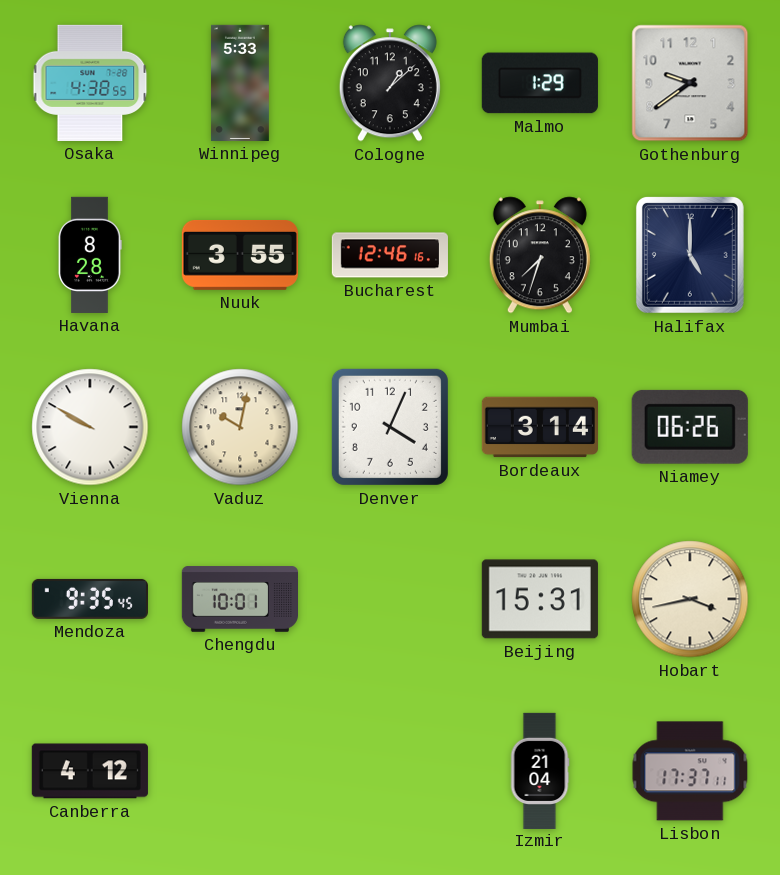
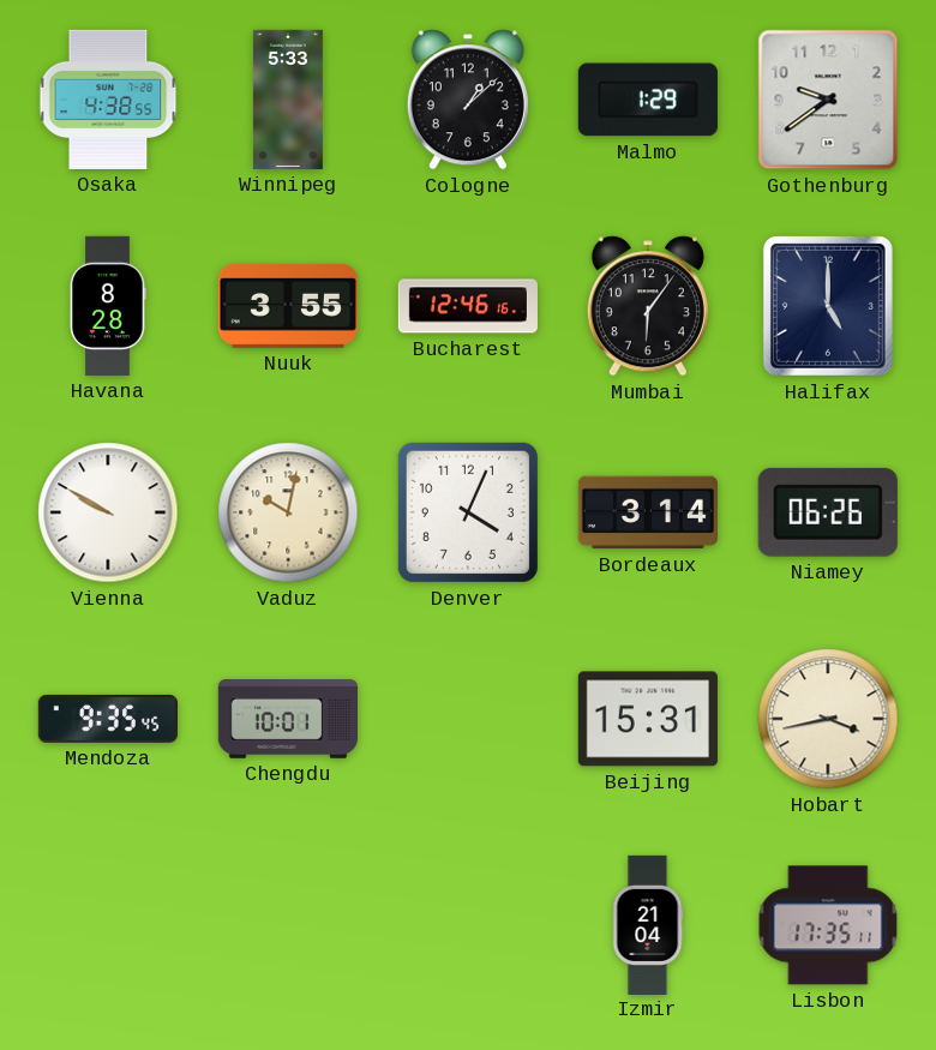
Mumbai: 7:33 -> 6:06 (648, 306)
Canberra: 4:12 -> none (90, 771)
Lisbon: 17:37 -> 17:35 (828, 925)
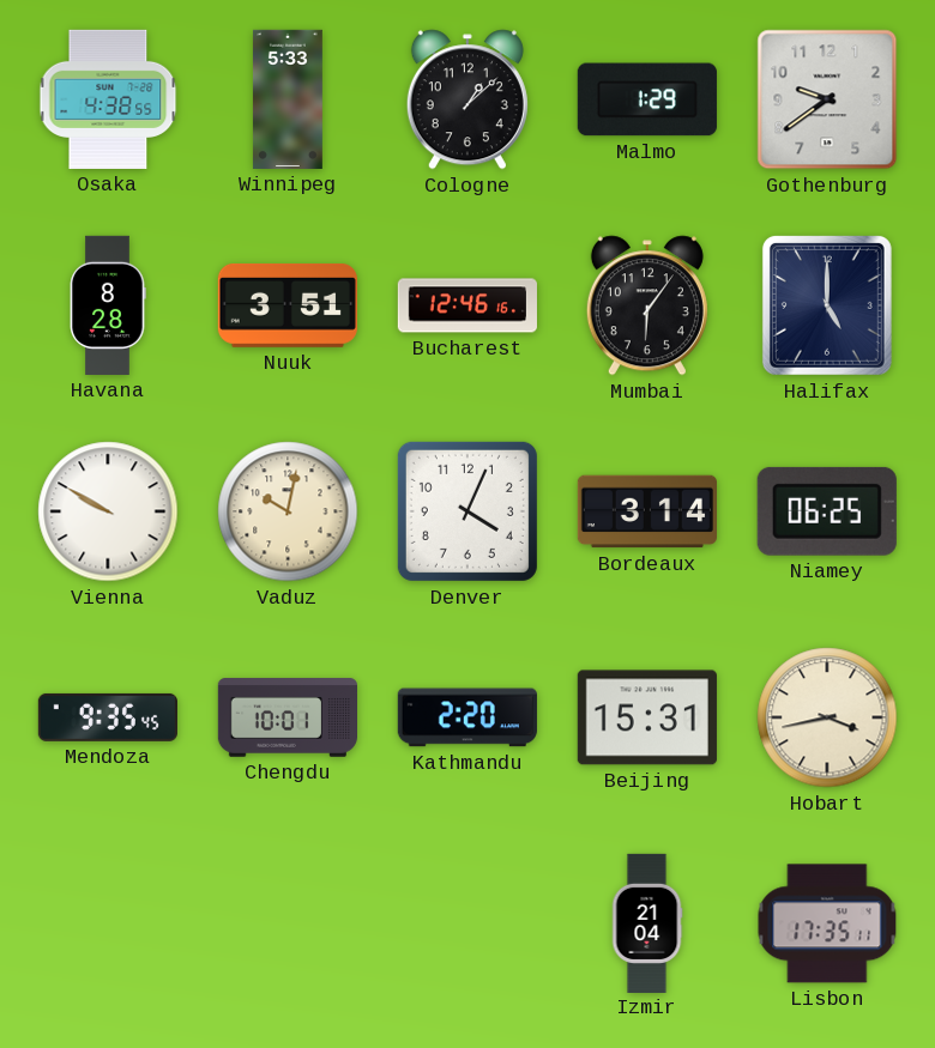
Nuuk: 3:55 -> 3:51 (288, 307)
Niamey: 06:26 -> 06:25 (827, 511)
Kathmandu: none -> 2:20 (467, 717)
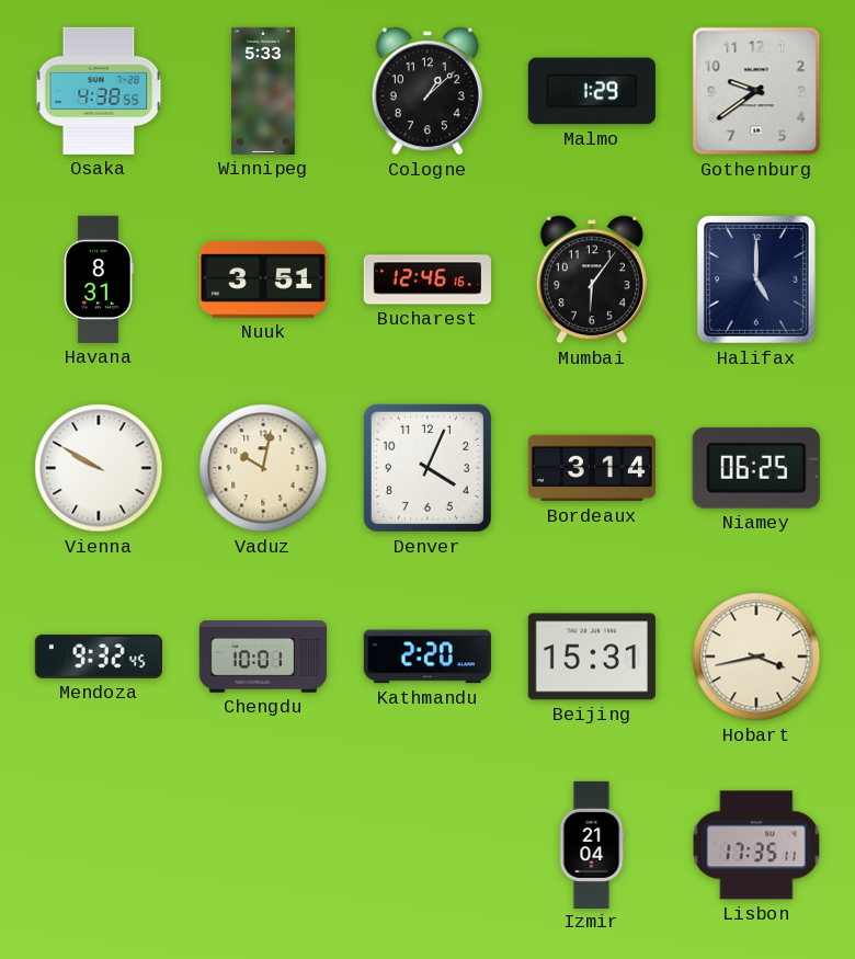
Havana: 8:28 -> 8:31 (99, 279)
Mendoza: 9:35 -> 9:32 (99, 657)
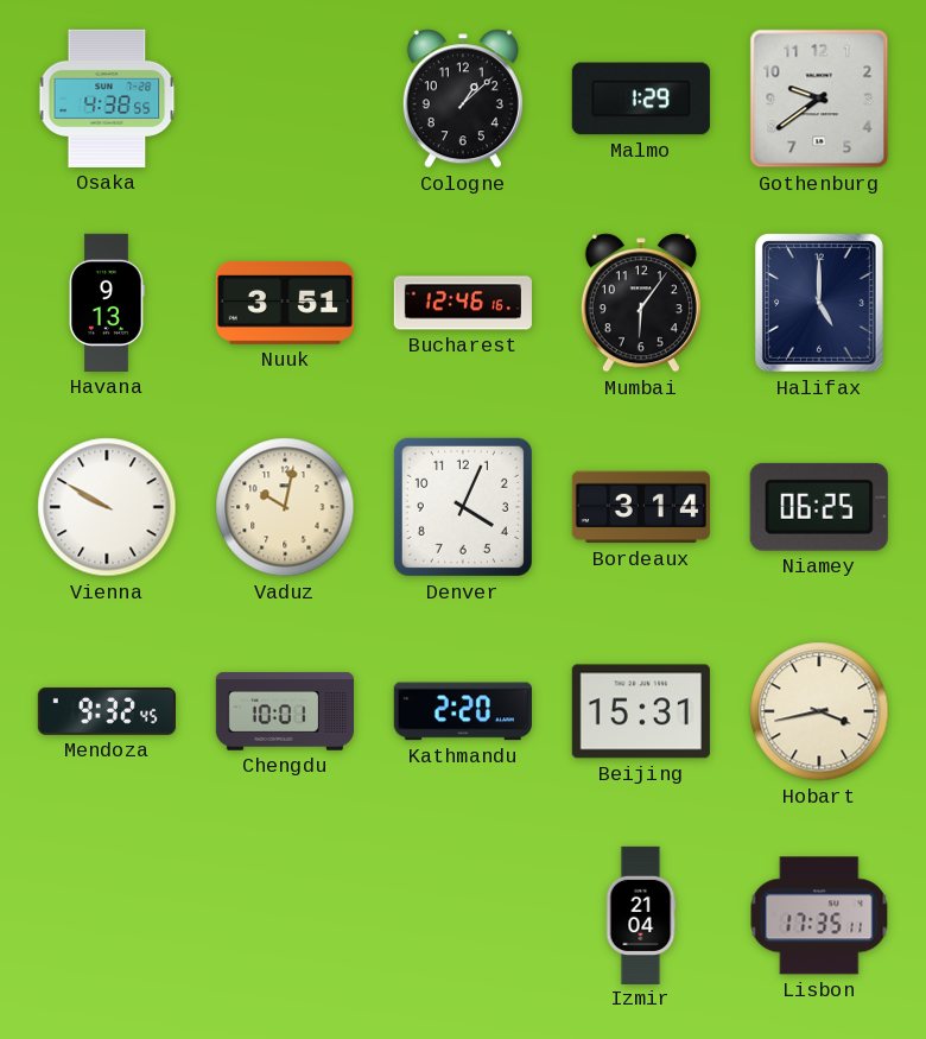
Winnipeg: 5:33 -> none (263, 91)
Havana: 8:31 -> 9:13 (107, 303)
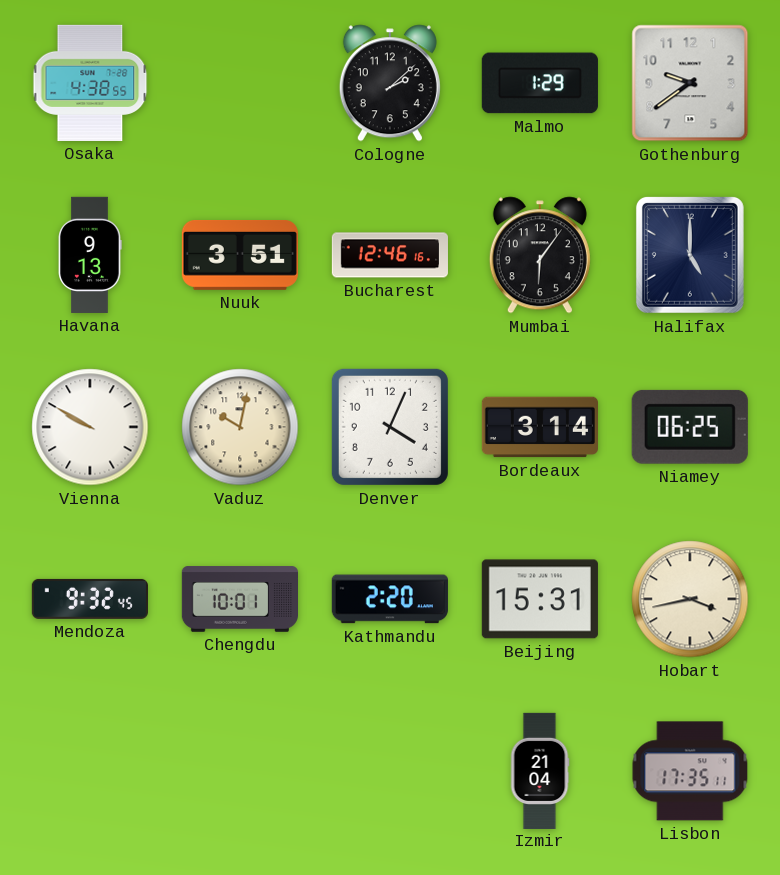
Cologne: 1:08 -> 2:08 (390, 83)
